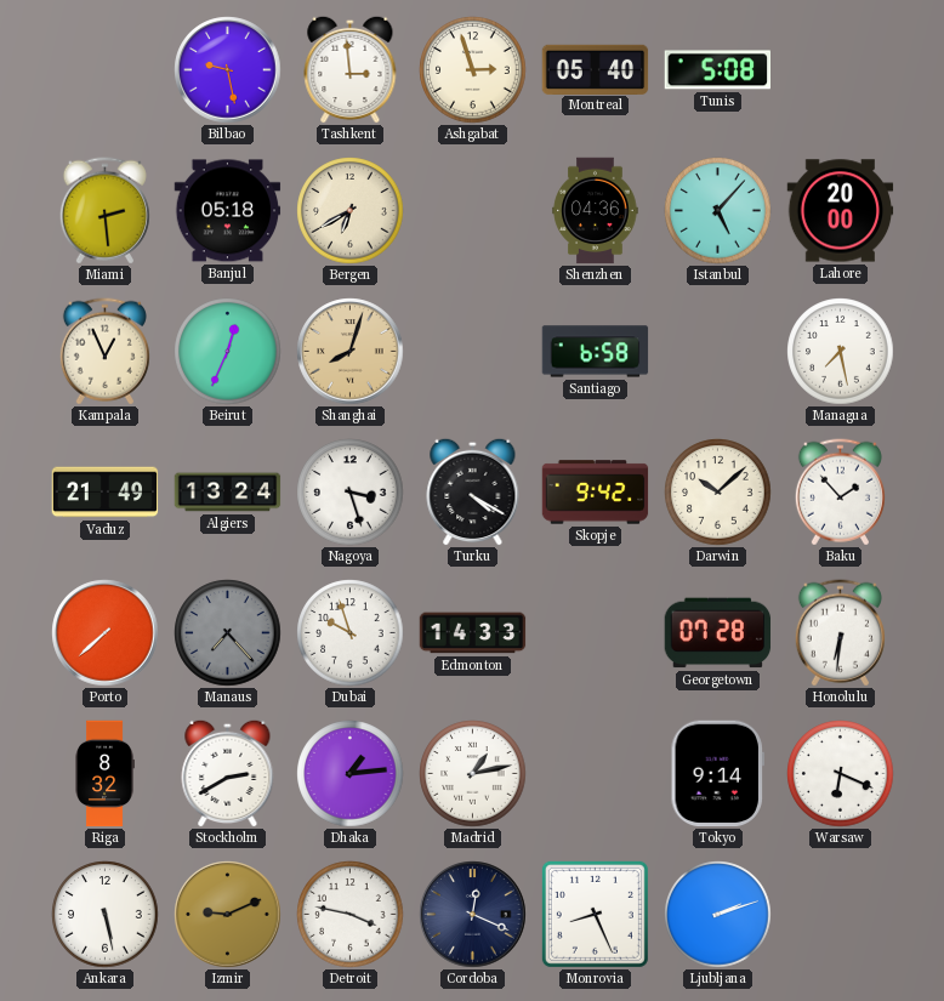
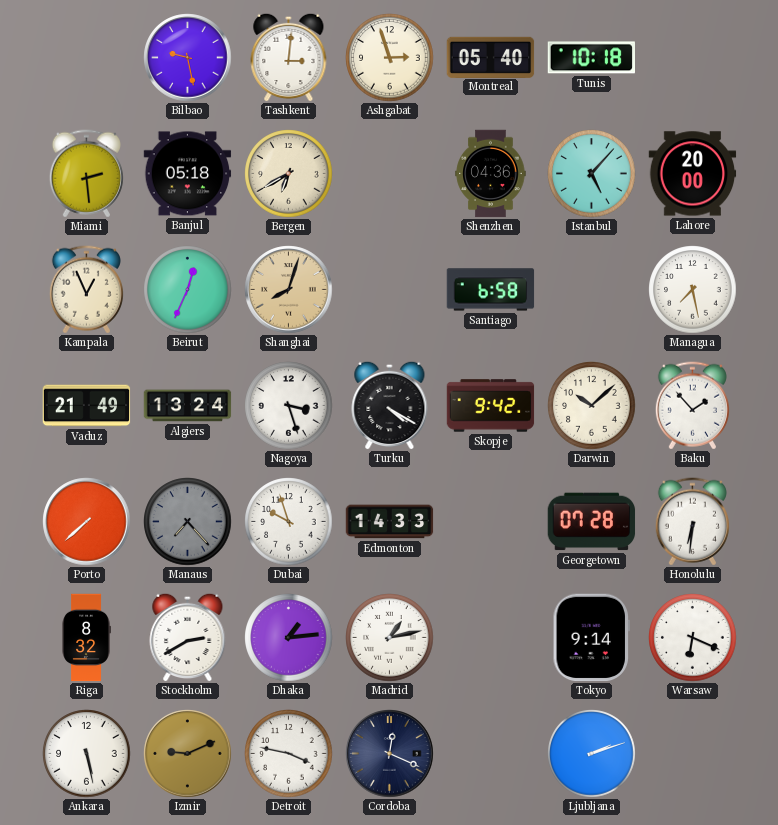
Tashkent: 2:59 -> 3:01 (289, 57)
Tunis: 5:08 -> 10:18 (591, 58)
Monrovia: 8:26 -> none (595, 914)
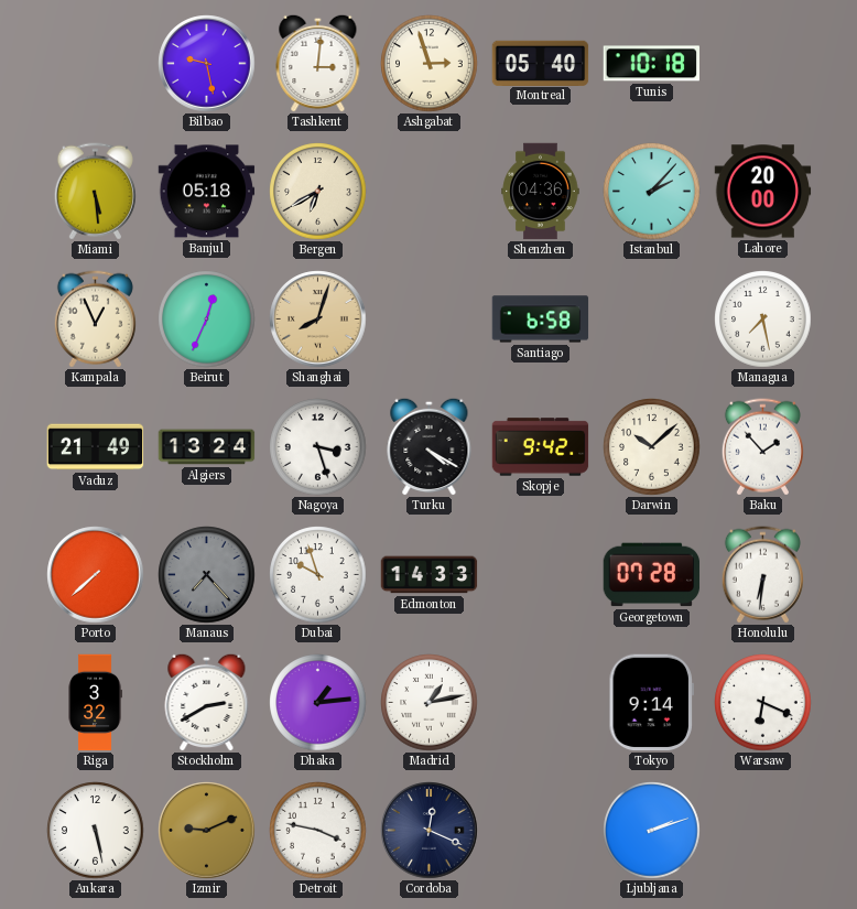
Miami: 2:29 -> 5:29 (95, 192)
Istanbul: 5:07 -> 2:07 (652, 192)
Riga: 8:32 -> 3:32 (95, 703)
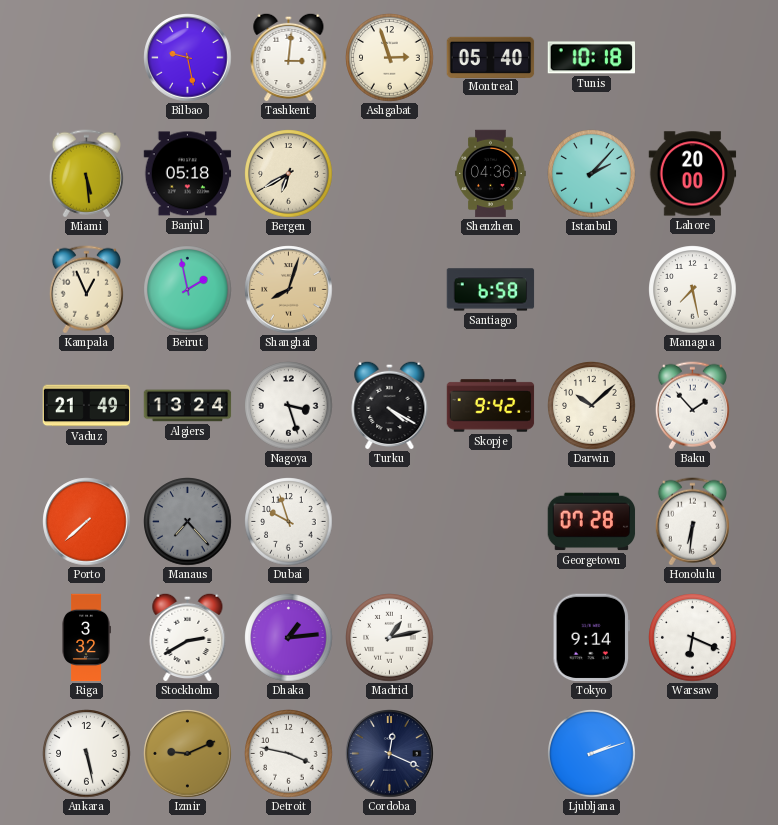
Beirut: 12:34 -> 1:58 (188, 290)
Edmonton: 14:33 -> none (430, 575)
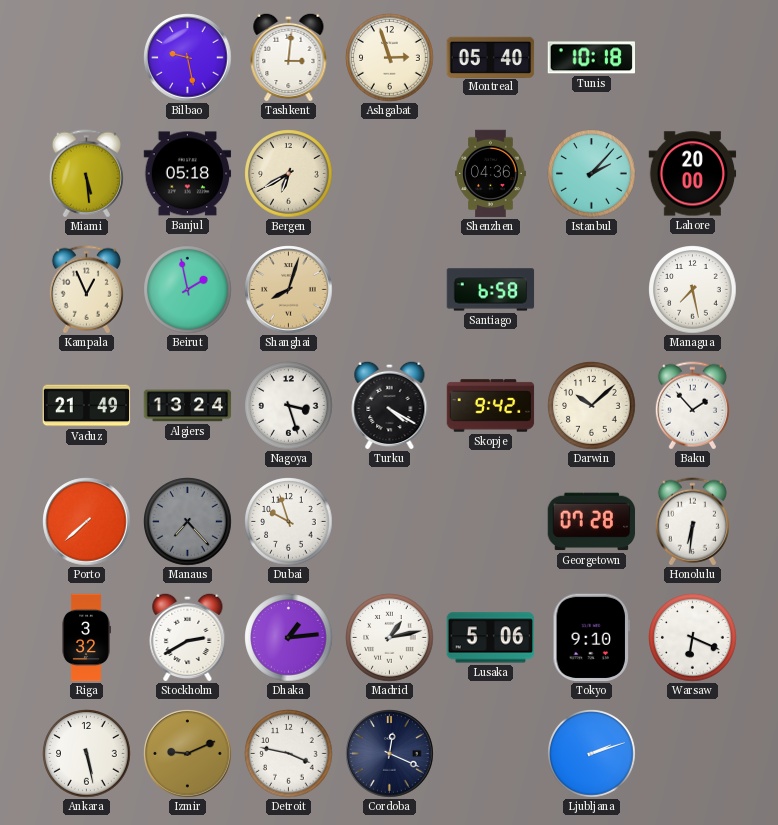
Lusaka: none -> 5:06 (491, 638)
Tokyo: 9:14 -> 9:10 (591, 638)
